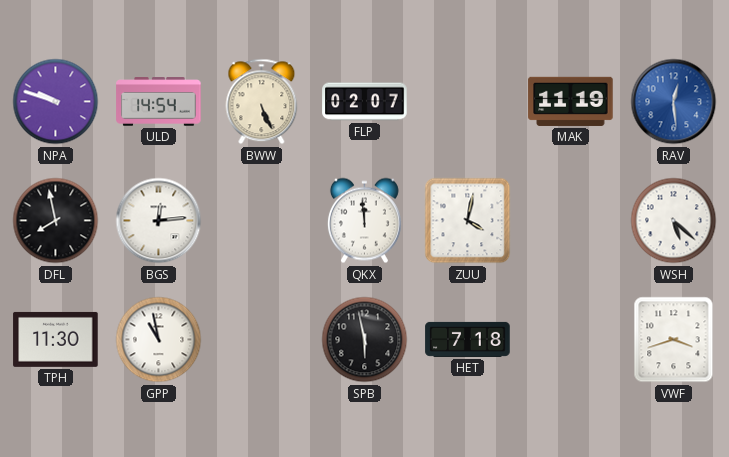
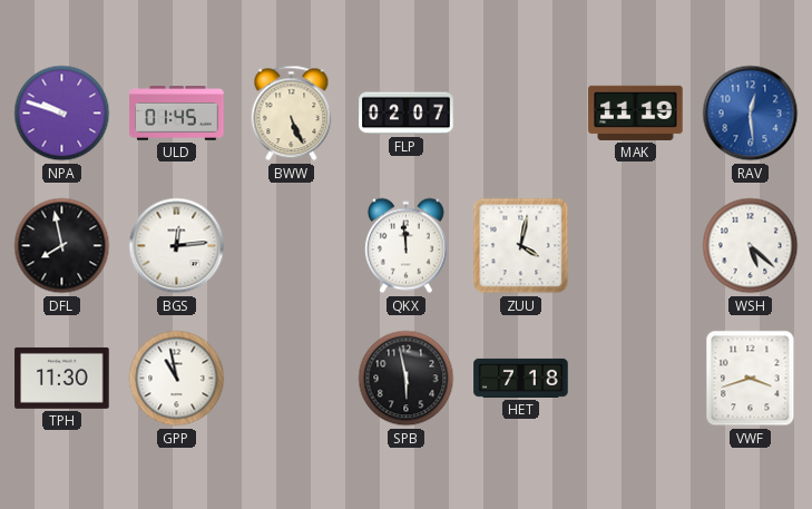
ULD: 14:54 -> 01:45 (177, 114)
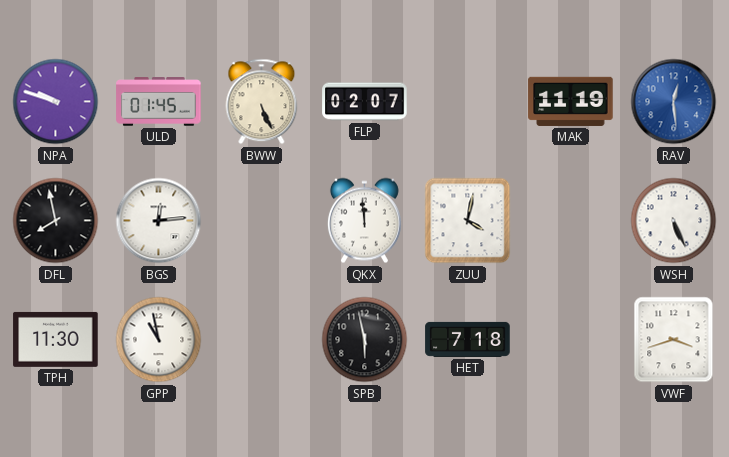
WSH: 5:22 -> 5:26 (674, 221)
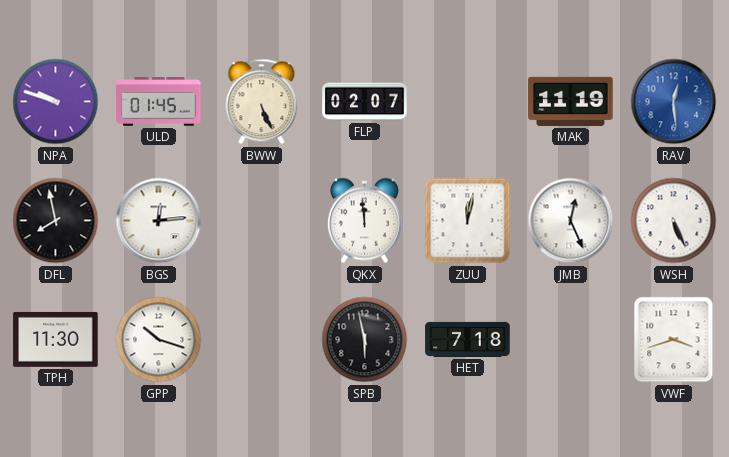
ZUU: 4:02 -> 12:02 (468, 221)
JMB: none -> 12:26 (571, 221)
GPP: 10:58 -> 10:18 (159, 340)
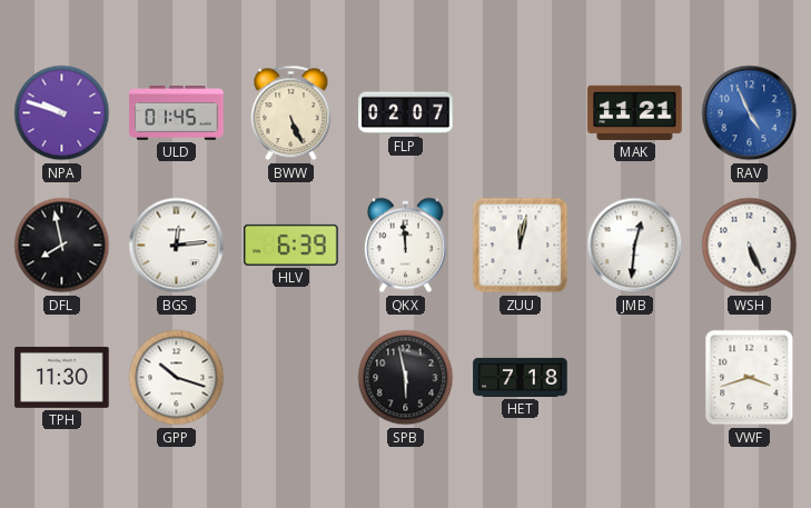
MAK: 11:19 -> 11:21 (635, 112)
RAV: 12:29 -> 4:56 (750, 113)
HLV: none -> 6:39 (291, 245)
JMB: 12:26 -> 12:31 (635, 246)
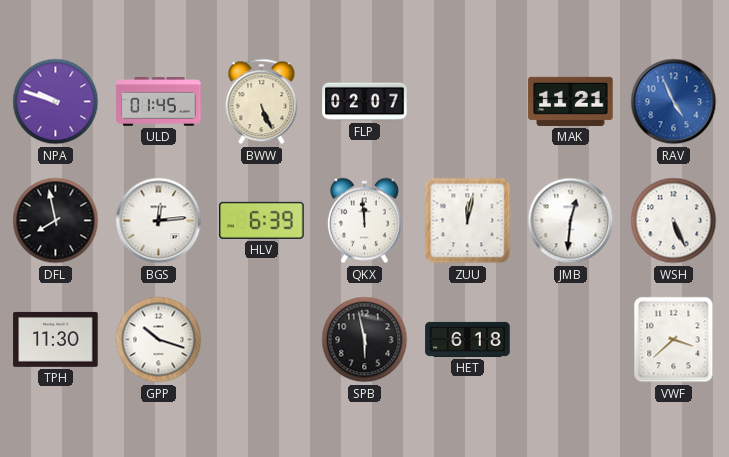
HET: 7:18 -> 6:18 (468, 339)
VWF: 3:42 -> 3:38 (674, 340)
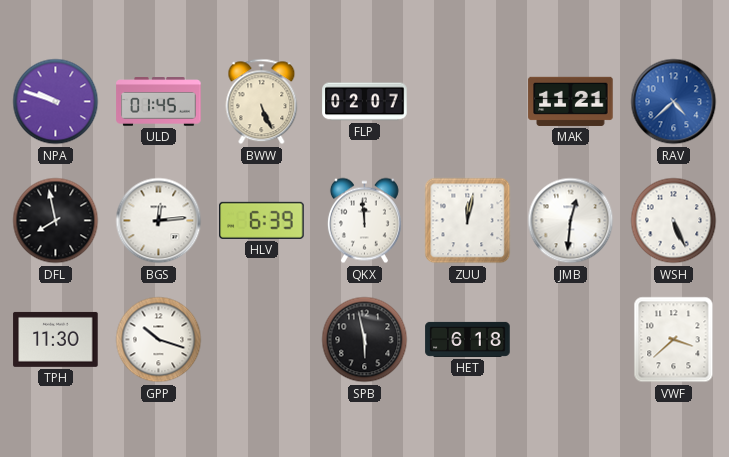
RAV: 4:56 -> 4:38 (674, 102)
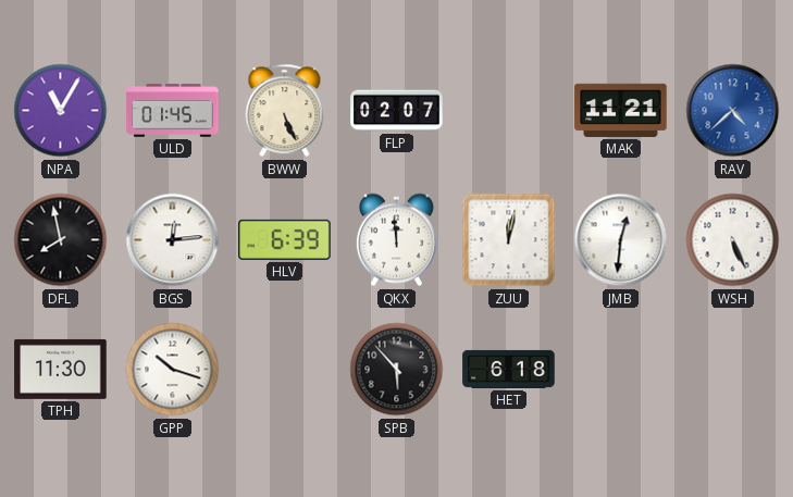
NPA: 9:48 -> 11:05 (61, 111)
SPB: 5:58 -> 5:53 (397, 370)
VWF: 3:38 -> none (674, 340)
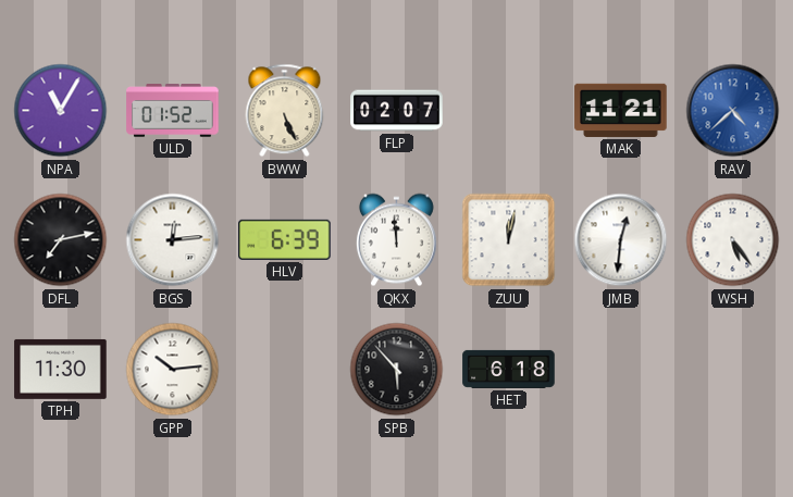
ULD: 01:45 -> 01:52 (173, 111)
DFL: 7:58 -> 7:13 (61, 240)
WSH: 5:26 -> 5:24 (733, 240)
GPP: 10:18 -> 10:14 (173, 370)
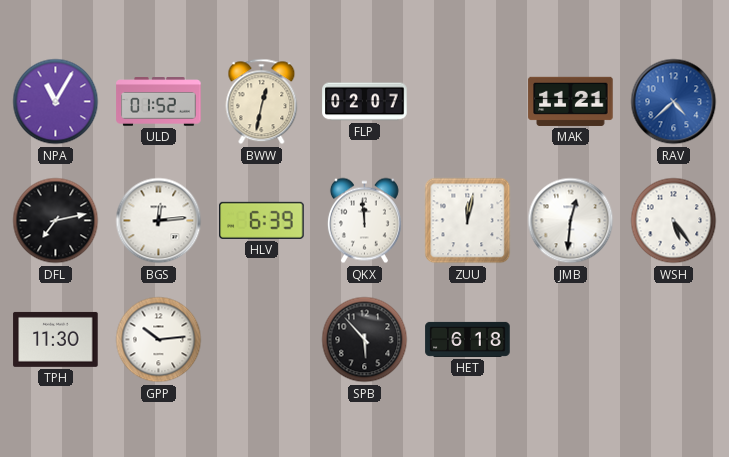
BWW: 5:26 -> 12:32 (262, 102)
